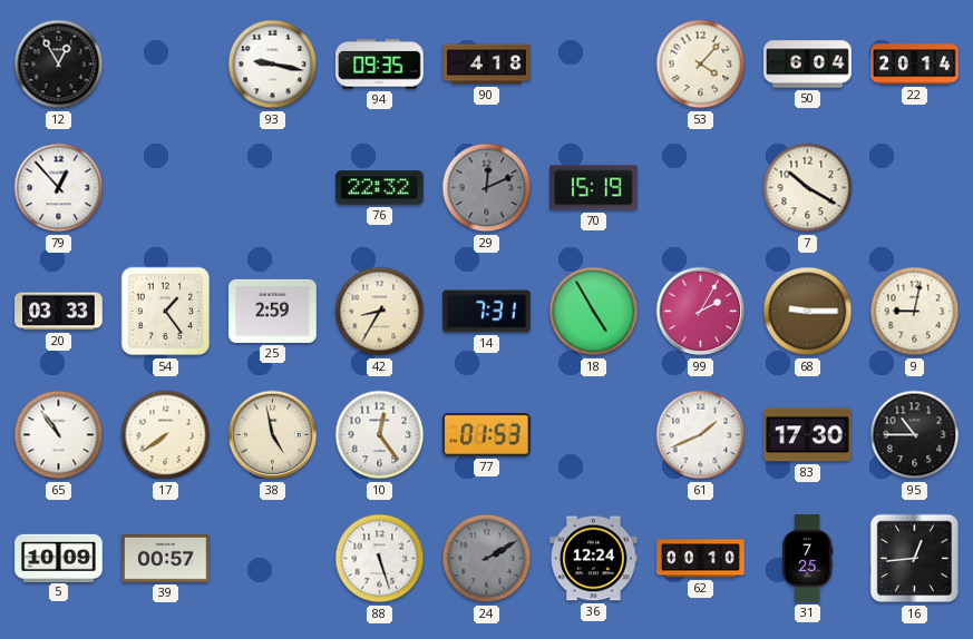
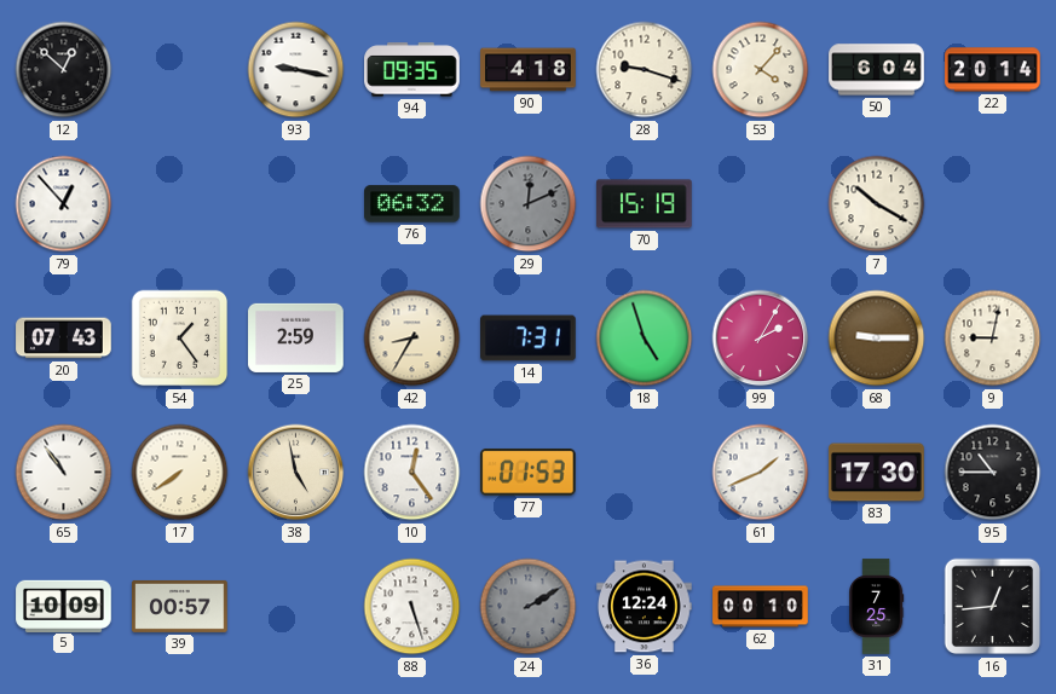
12: 12:55 -> 12:52 (64, 70)
28: none -> 9:18 (645, 70)
76: 22:32 -> 06:32 (412, 204)
20: 03:33 -> 07:43 (64, 339)
18: 4:55 -> 4:57 (645, 339)
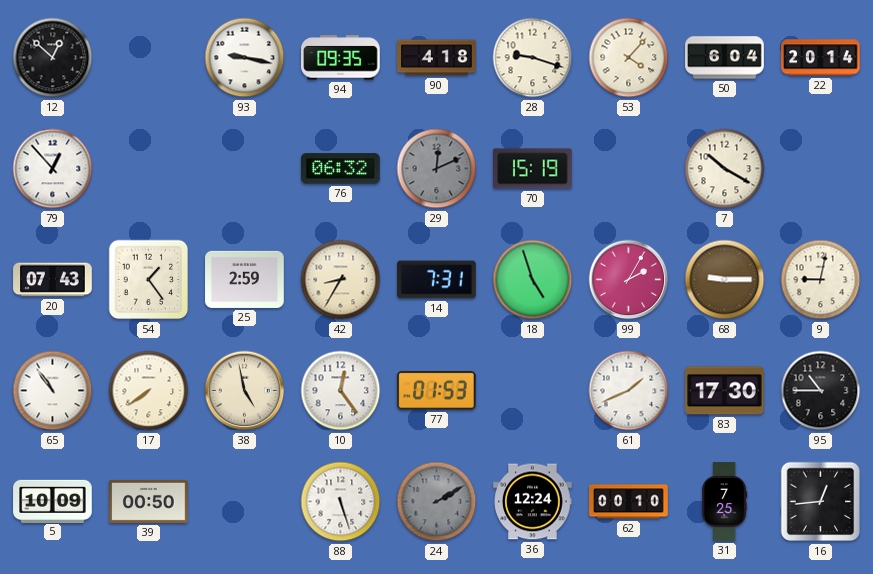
39: 00:57 -> 00:50 (149, 501)
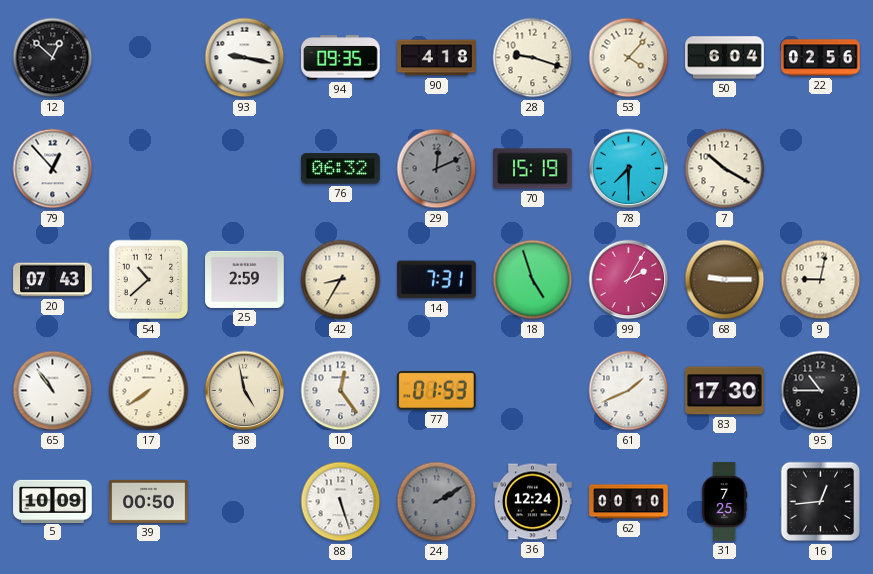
22: 20:14 -> 02:56 (821, 58)
78: none -> 7:30 (629, 169)
54: 1:24 -> 10:38 (149, 280)
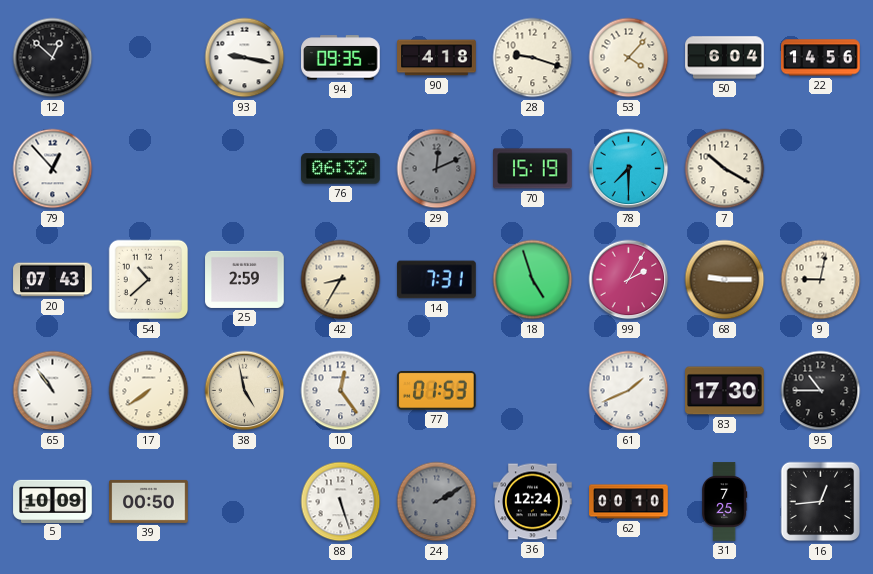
22: 02:56 -> 14:56 (821, 58)
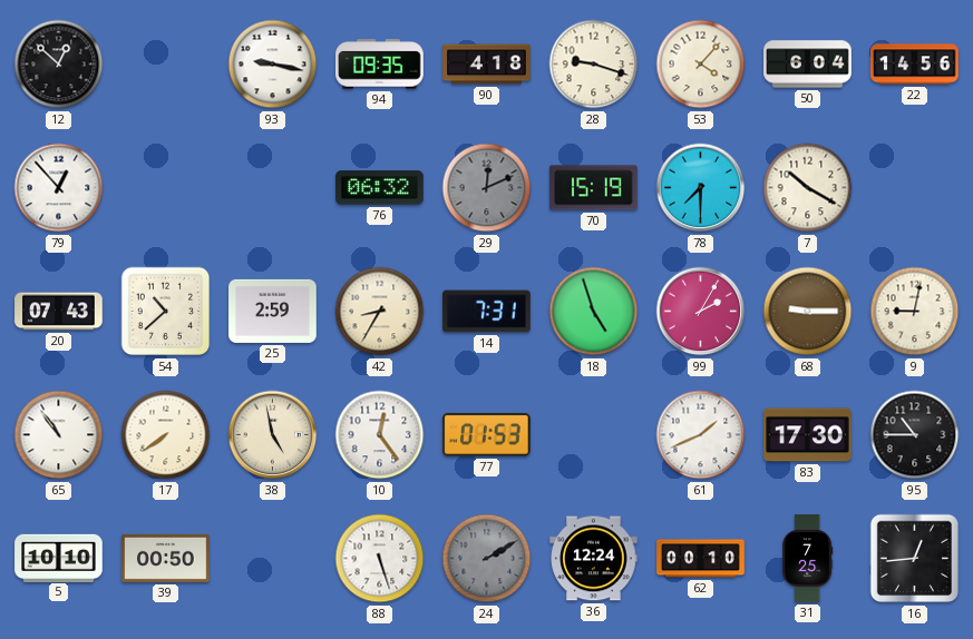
5: 10:09 -> 10:10 (59, 558)
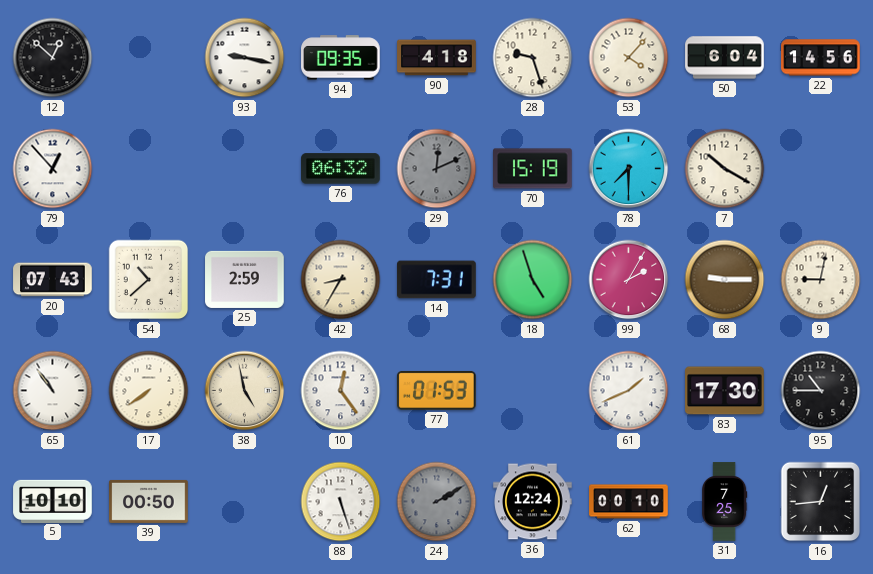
28: 9:18 -> 9:27 (533, 58)
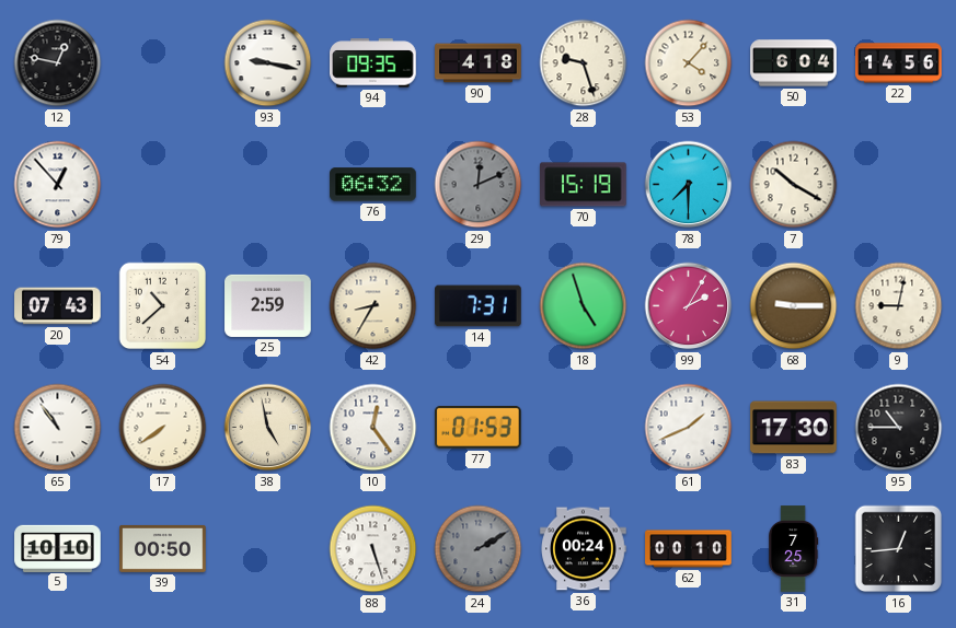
12: 12:52 -> 12:47 (58, 63)
36: 12:24 -> 00:24 (584, 549)
